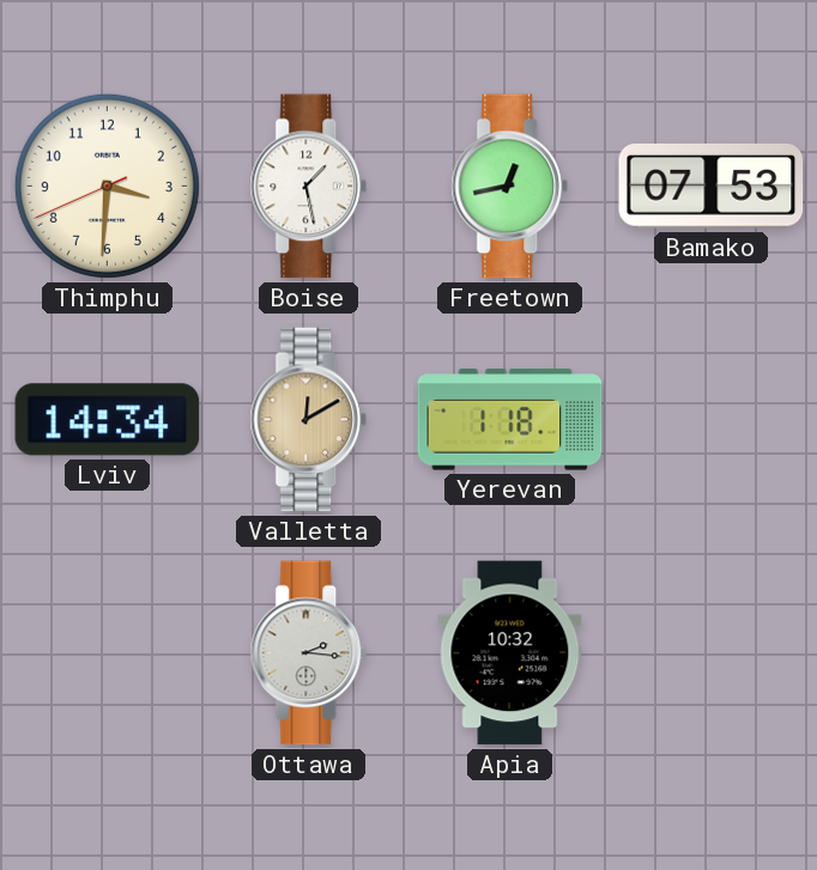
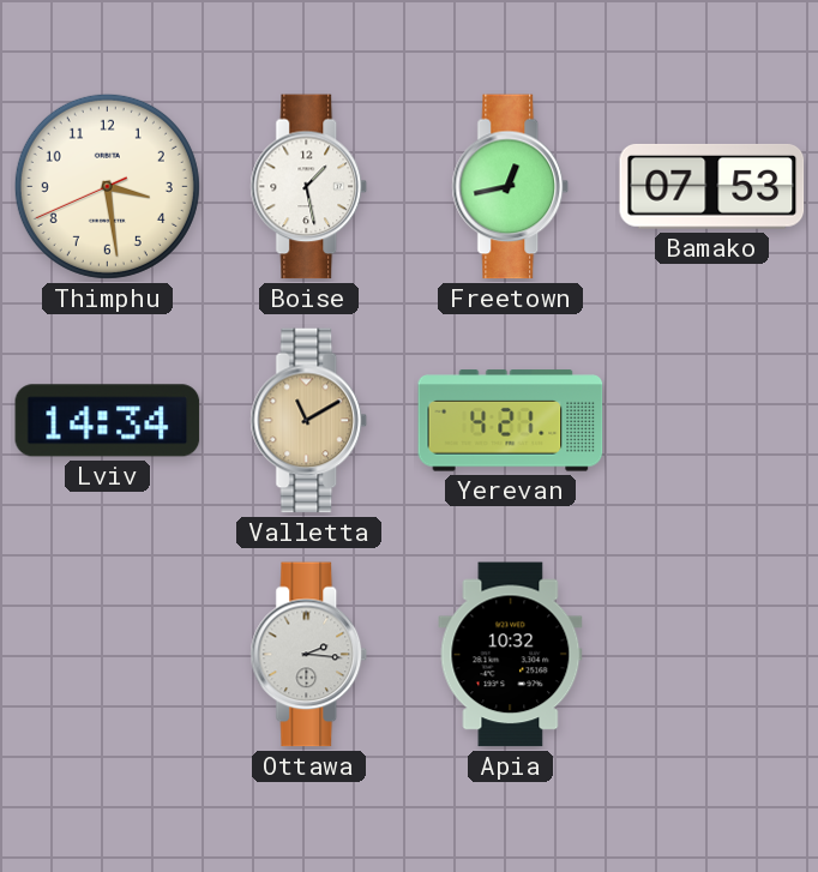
Thimphu: 3:30 -> 3:28 (107, 186)
Valletta: 12:10 -> 11:10 (309, 421)
Yerevan: 1:18 -> 4:21 (511, 421)
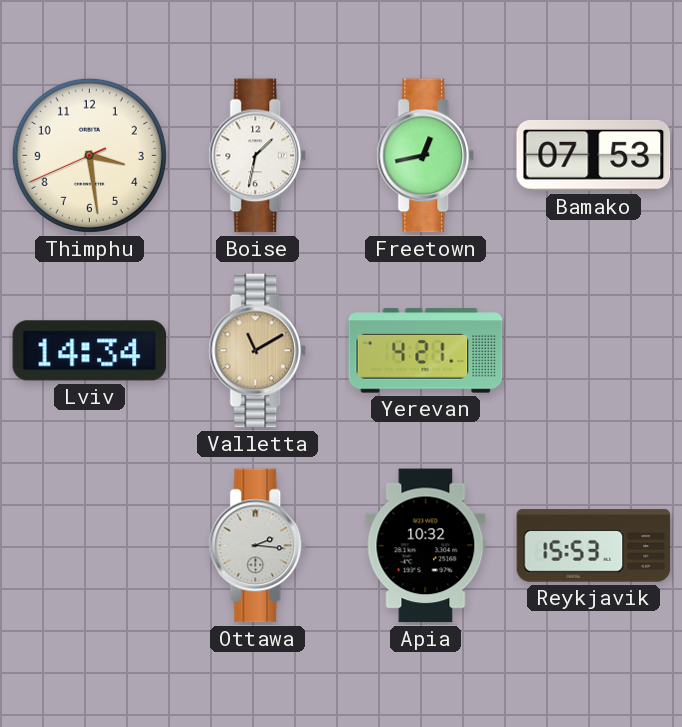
Boise: 1:28 -> 1:32 (258, 156)
Reykjavik: none -> 15:53 (594, 546)
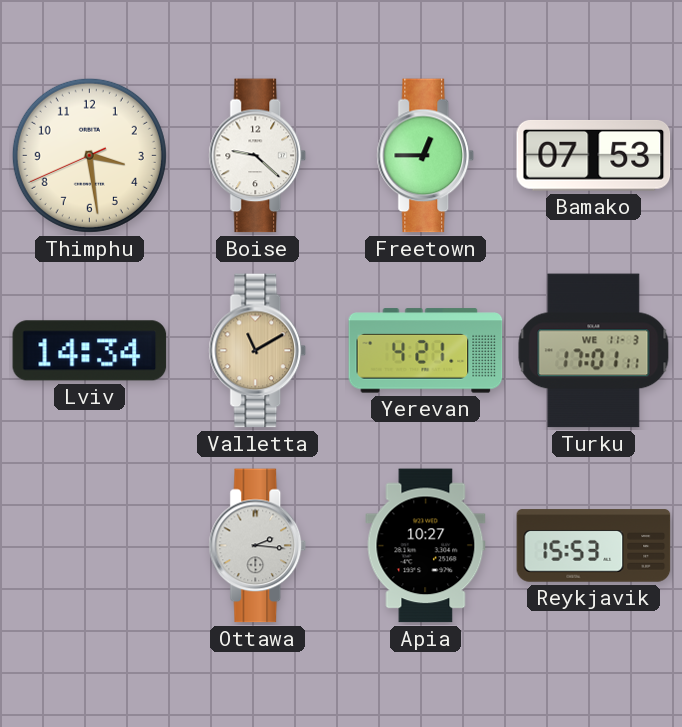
Boise: 1:32 -> 9:22 (258, 156)
Freetown: 12:43 -> 12:45 (426, 156)
Turku: none -> 17:01 (594, 351)
Apia: 10:32 -> 10:27 (426, 546)
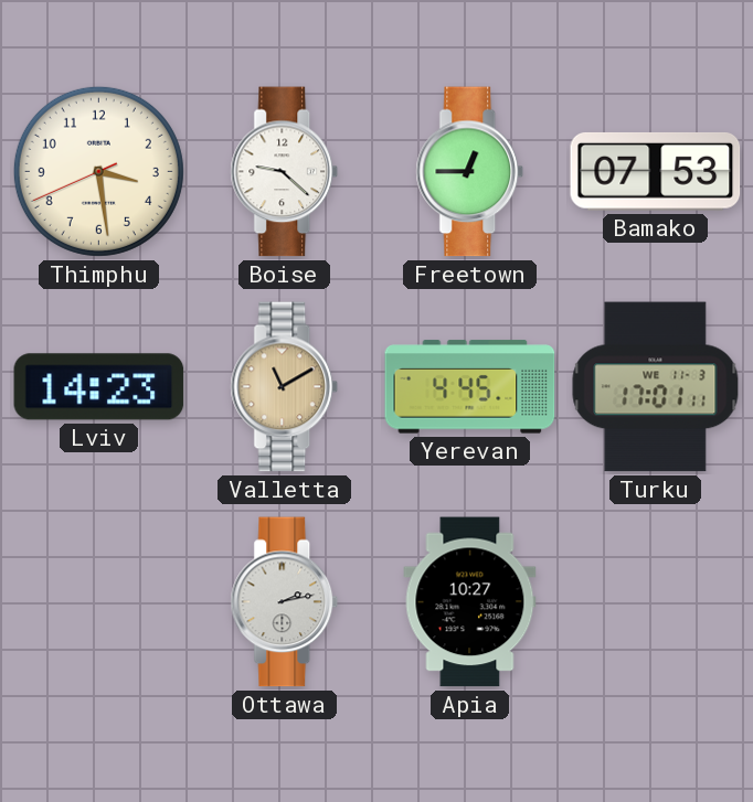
Lviv: 14:34 -> 14:23 (99, 387)
Yerevan: 4:21 -> 4:45 (470, 387)
Ottawa: 2:16 -> 2:13 (285, 602)
Reykjavik: 15:53 -> none (594, 546)
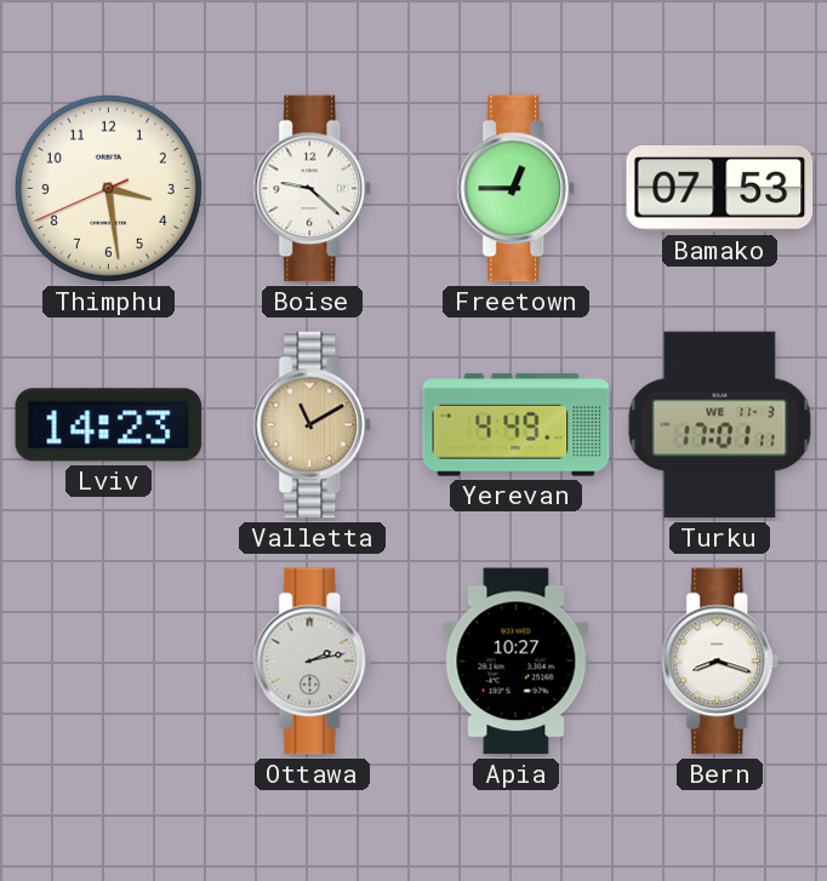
Yerevan: 4:45 -> 4:49 (517, 425)
Bern: none -> 8:18 (720, 662)
